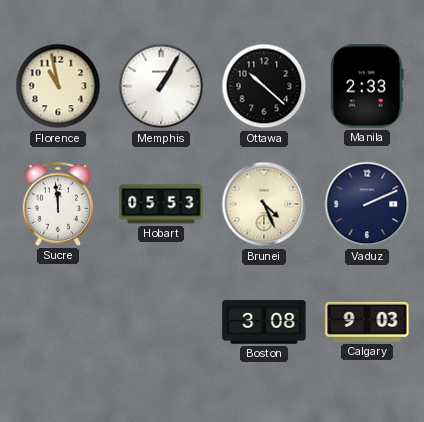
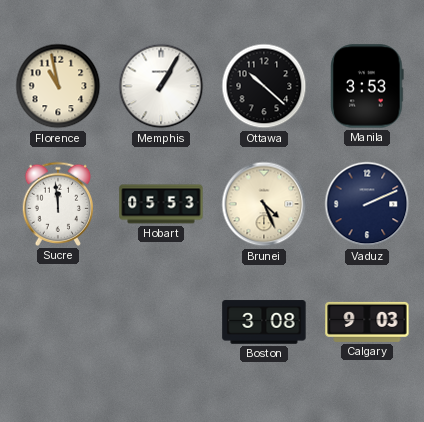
Manila: 2:33 -> 3:53 (367, 86)
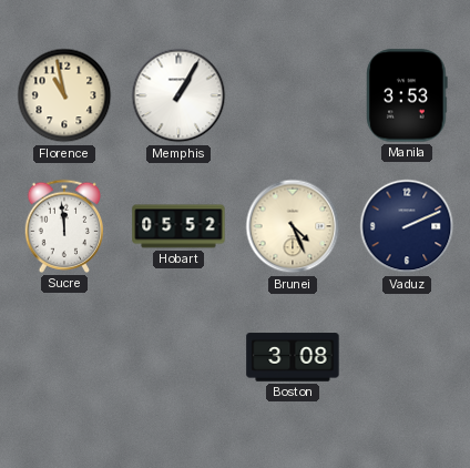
Ottawa: 10:22 -> none (264, 86)
Hobart: 05:53 -> 05:52 (178, 226)
Calgary: 9:03 -> none (367, 322)
